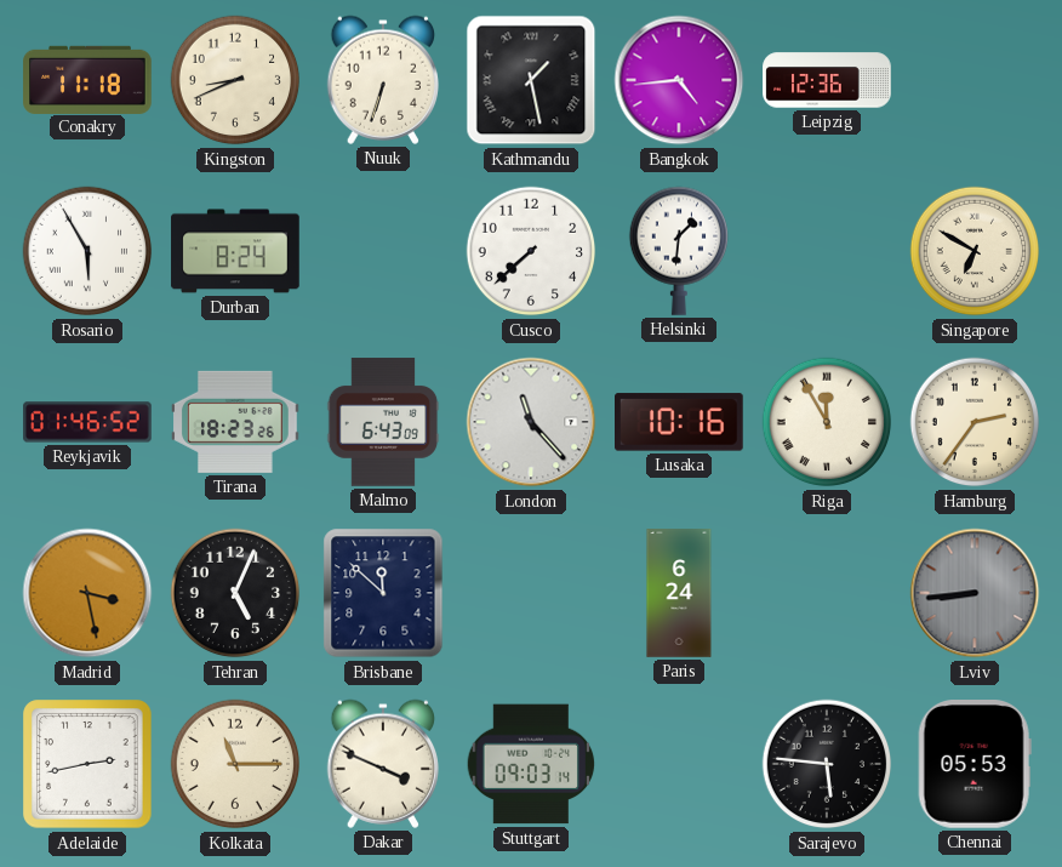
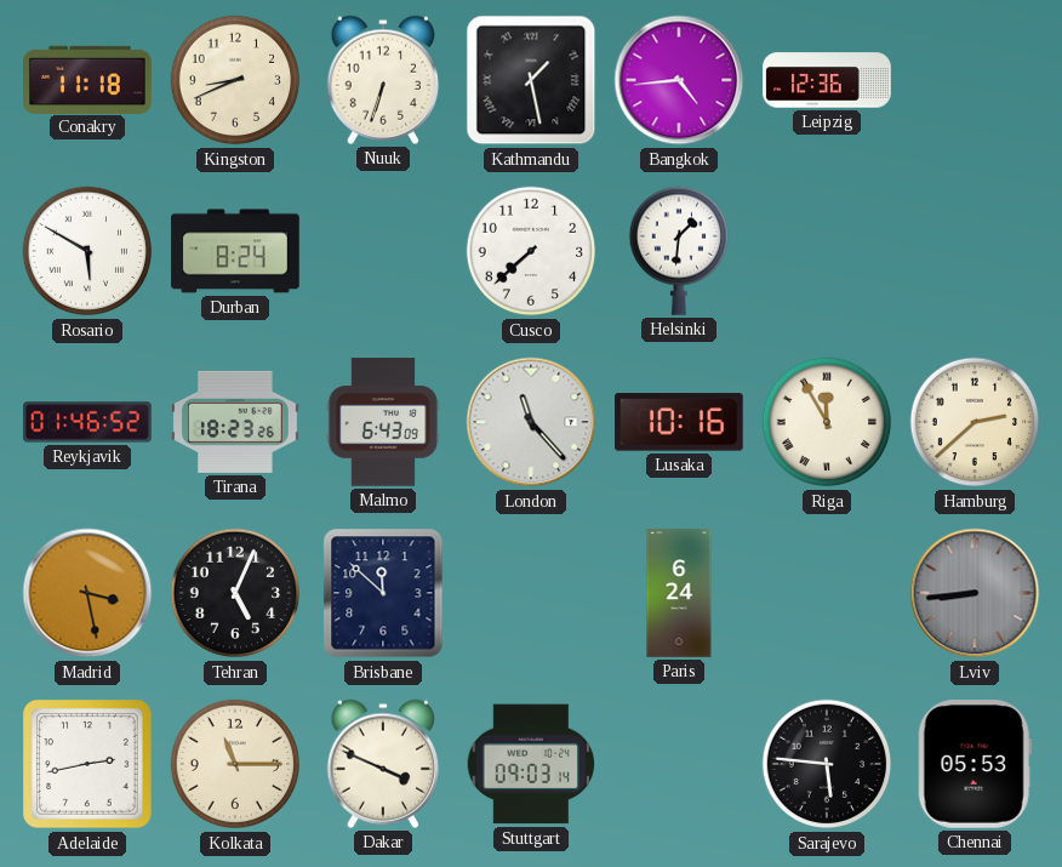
Rosario: 5:55 -> 5:50 (87, 251)
Singapore: 6:50 -> none (975, 251)
Hamburg: 2:36 -> 2:38 (975, 422)
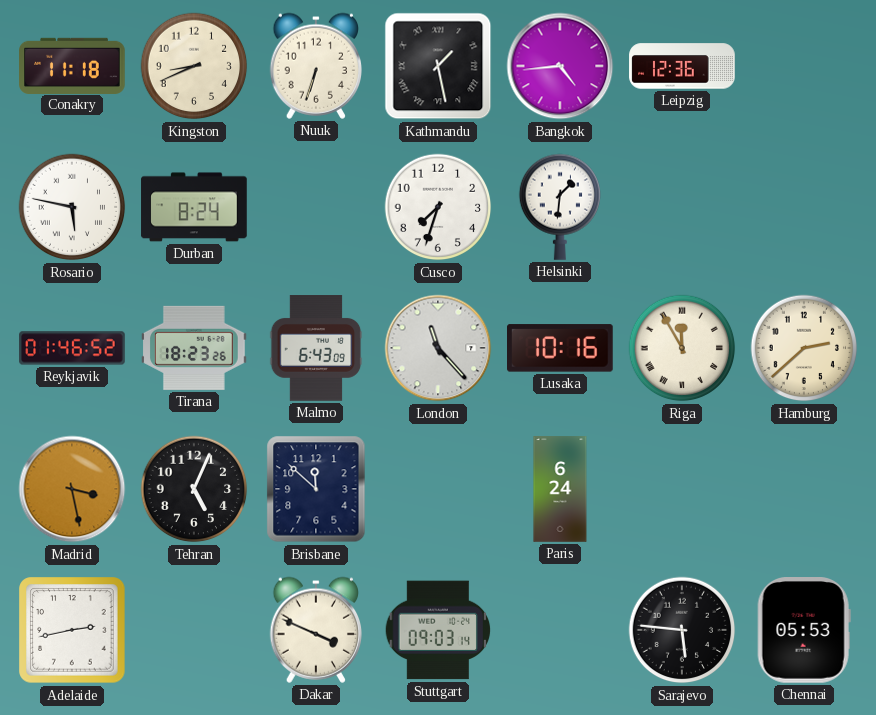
Rosario: 5:50 -> 5:47 (72, 207)
Cusco: 7:38 -> 7:33 (438, 207)
Lviv: 8:44 -> none (975, 593)
Kolkata: 11:15 -> none (235, 764)
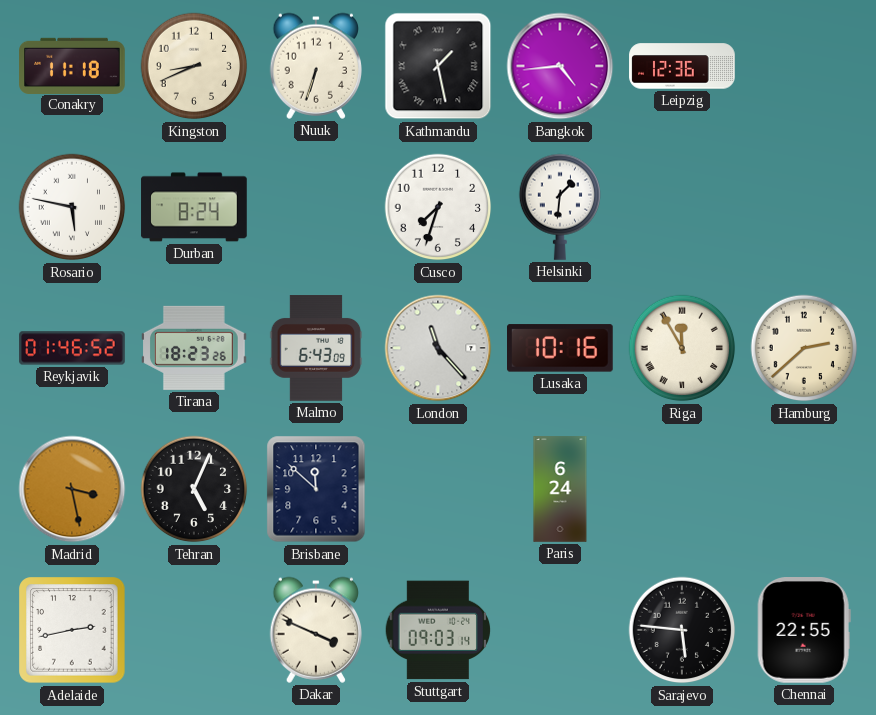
Chennai: 05:53 -> 22:55 (804, 631)
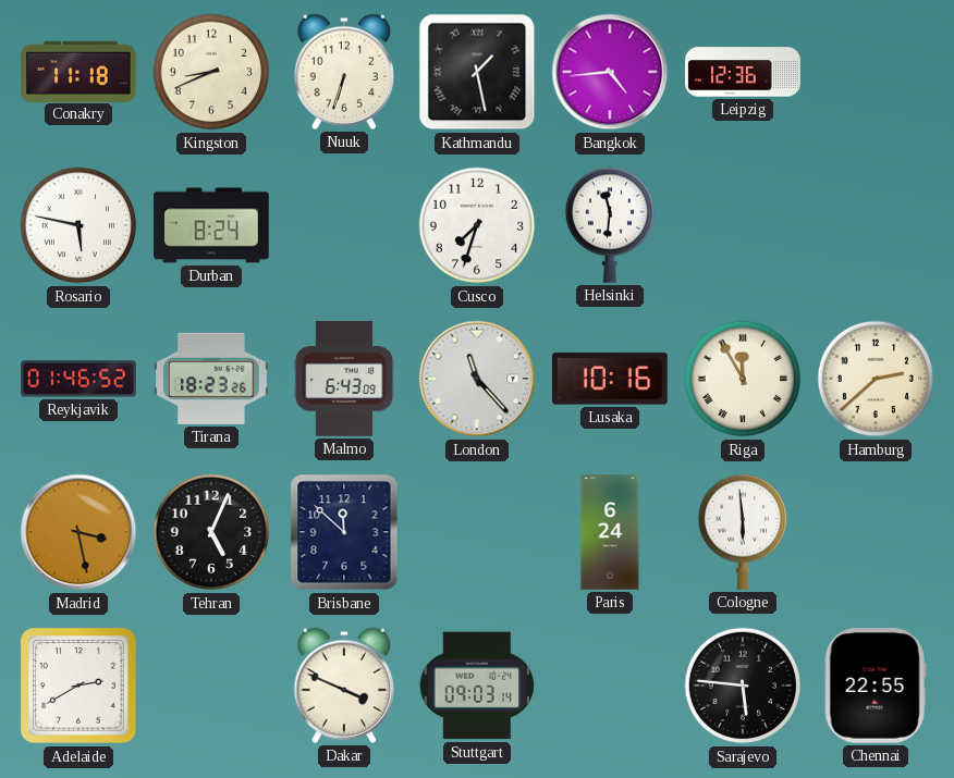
Helsinki: 1:31 -> 11:31 (609, 225)
Cologne: none -> 5:59 (742, 532)
Adelaide: 2:43 -> 2:40 (78, 686)
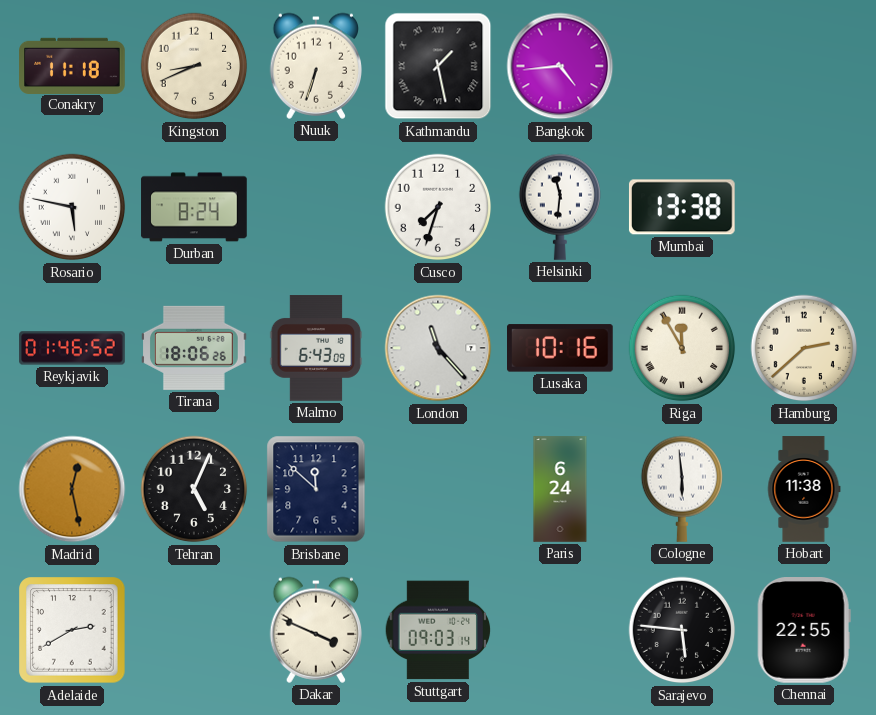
Leipzig: 12:36 -> none (743, 72)
Mumbai: none -> 13:38 (682, 207)
Tirana: 18:23 -> 18:06 (195, 348)
Madrid: 3:28 -> 12:28 (72, 489)
Hobart: none -> 11:38 (804, 489)
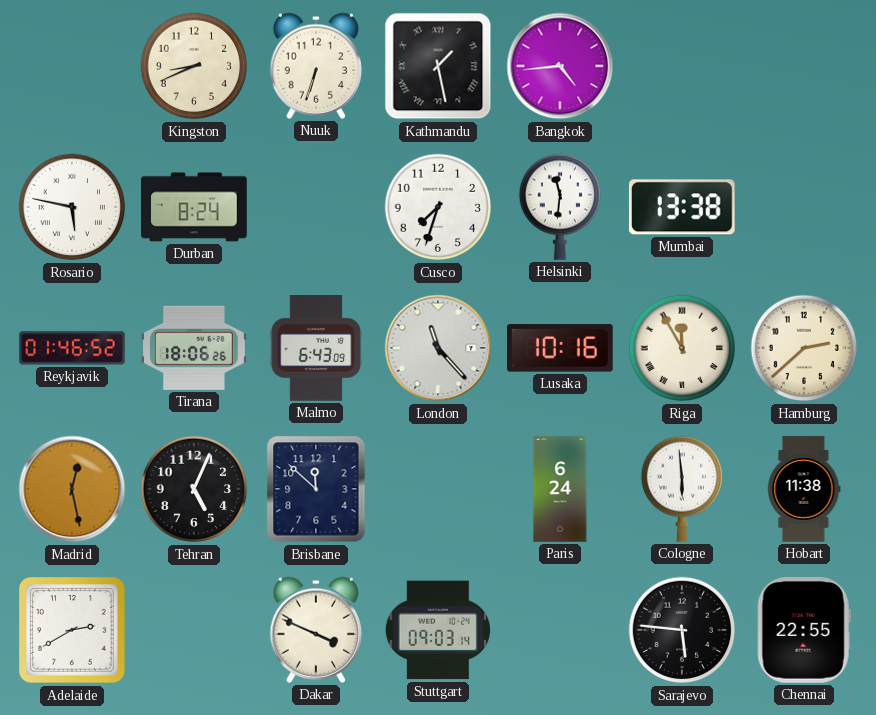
Conakry: 11:18 -> none (72, 65)
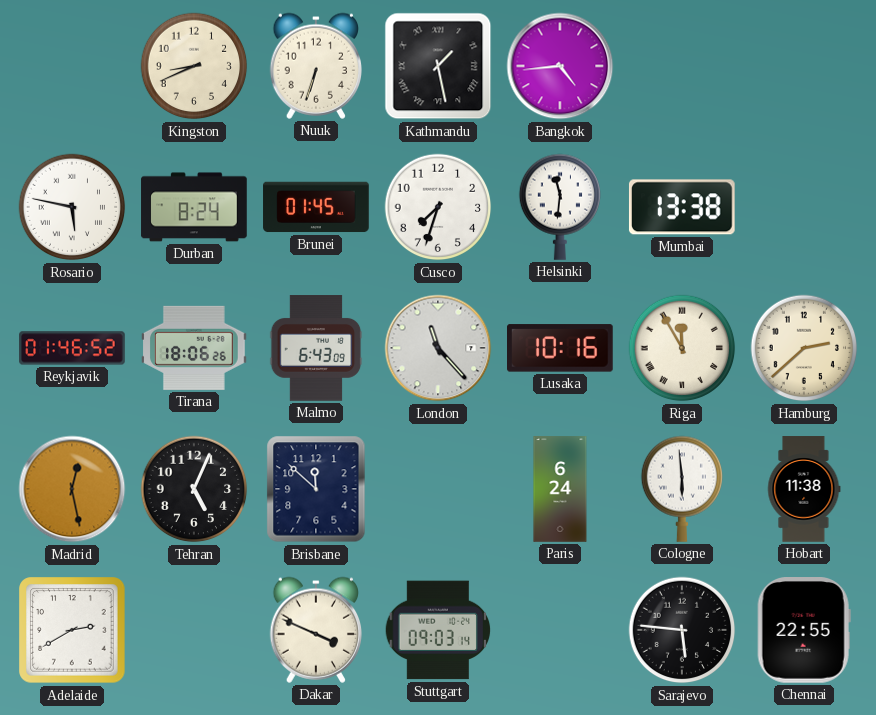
Brunei: none -> 01:45 (316, 207)
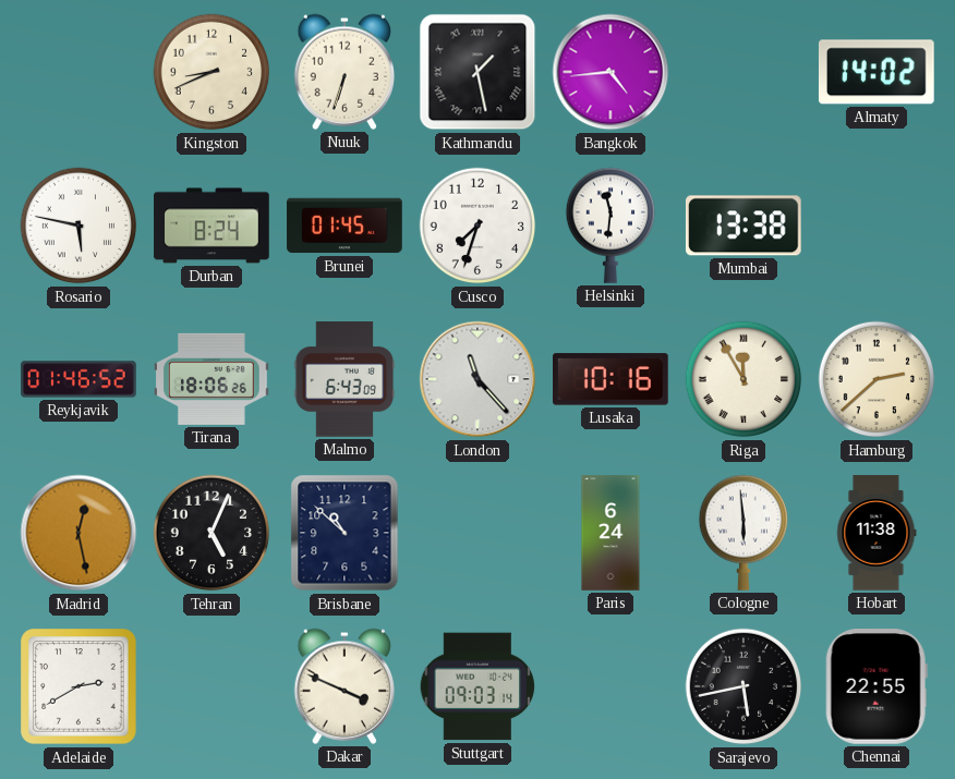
Almaty: none -> 14:02 (877, 72)
Brisbane: 11:52 -> 10:52 (344, 533)
Sarajevo: 5:46 -> 5:43 (744, 686)
